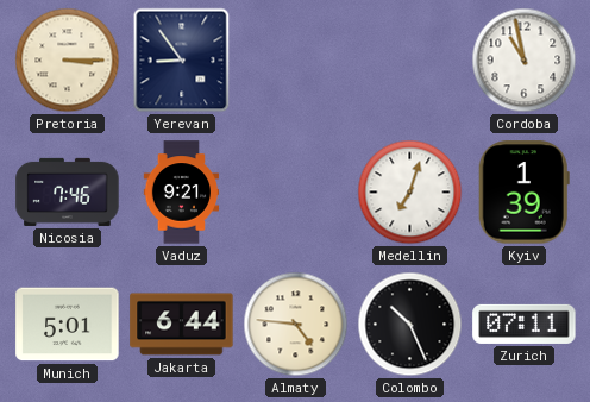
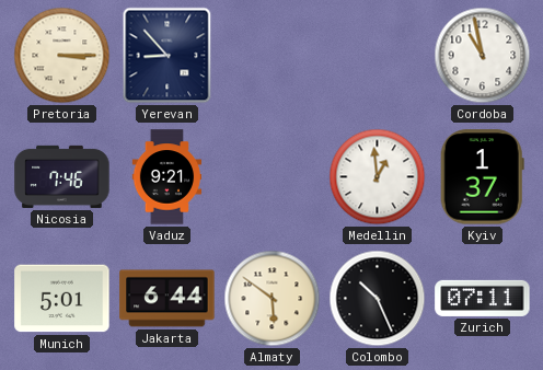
Yerevan: 8:54 -> 8:53 (167, 56)
Medellin: 7:03 -> 12:59 (378, 177)
Kyiv: 1:39 -> 1:37 (482, 177)
Almaty: 4:46 -> 5:51 (273, 299)
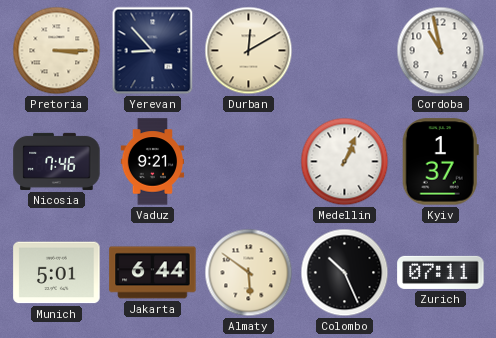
Durban: none -> 12:10 (249, 51)
Medellin: 12:59 -> 1:04 (345, 162)
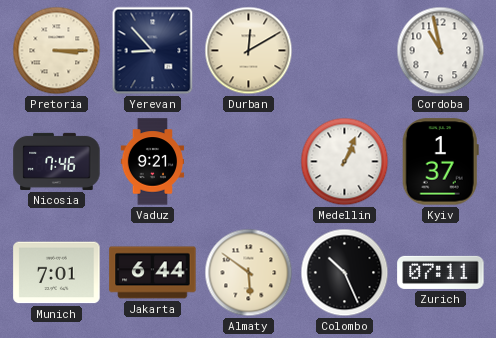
Munich: 5:01 -> 7:01 (57, 273)
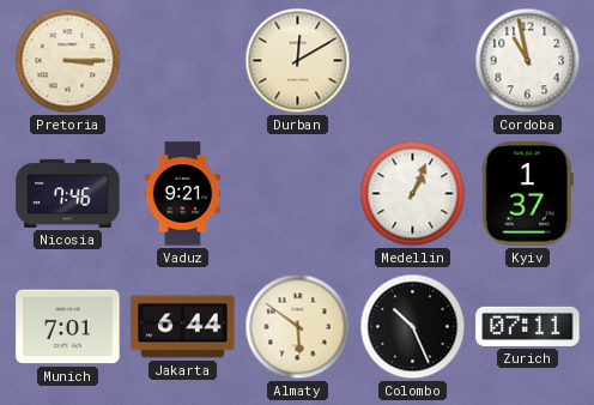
Yerevan: 8:53 -> none (153, 51)
